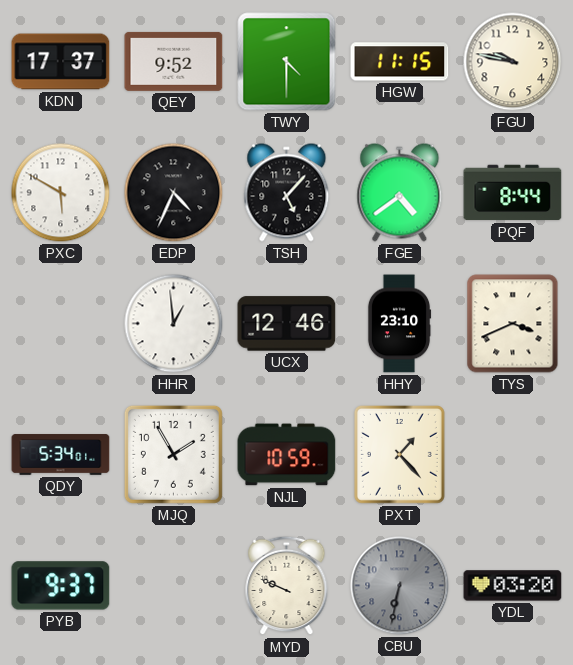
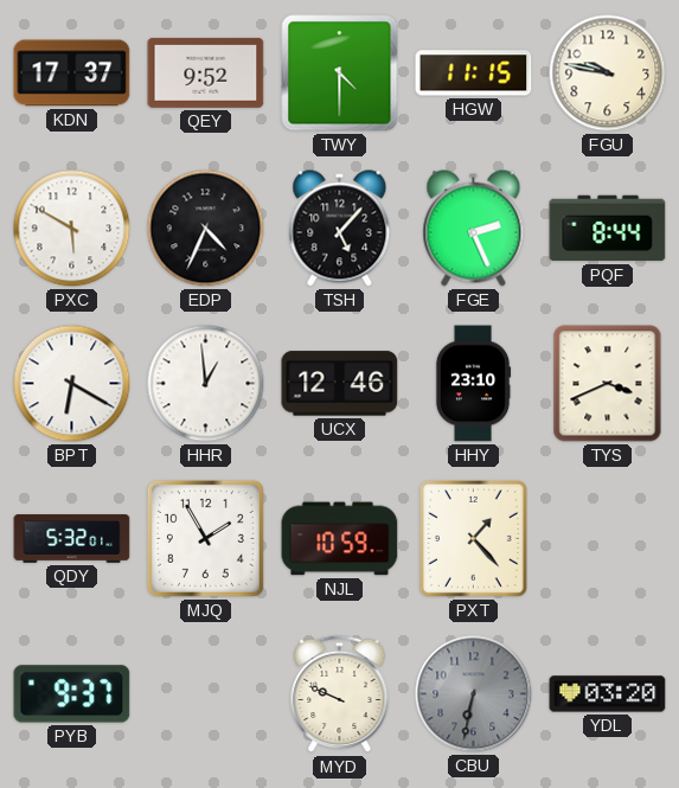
FGE: 4:39 -> 2:26 (474, 229)
BPT: none -> 6:20 (72, 384)
QDY: 5:34 -> 5:32 (72, 539)
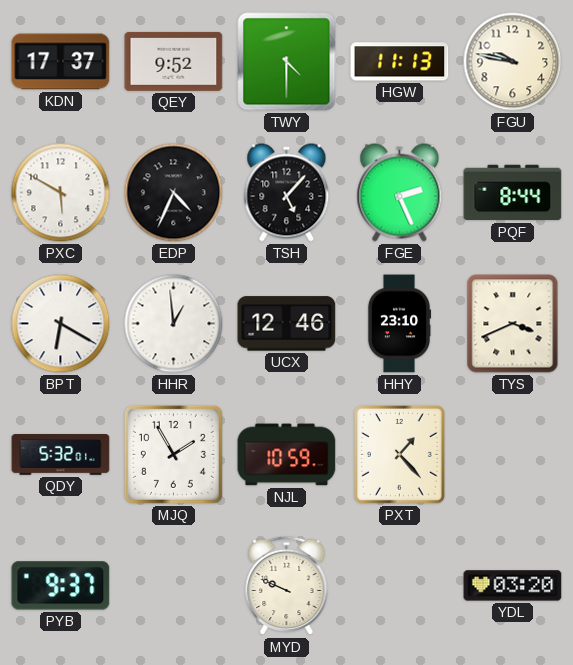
HGW: 11:15 -> 11:13 (400, 62)
CBU: 6:32 -> none (474, 694)
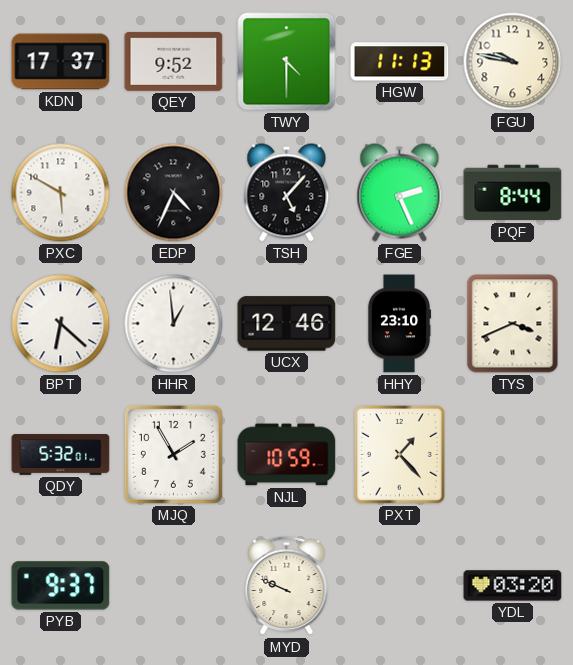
BPT: 6:20 -> 6:22 (61, 324)
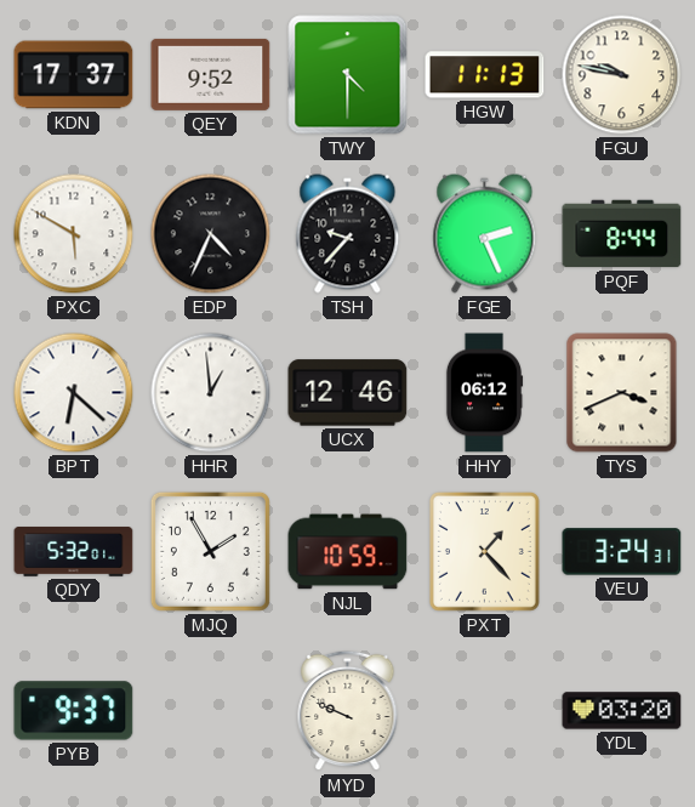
TSH: 5:07 -> 9:37 (348, 234)
HHY: 23:10 -> 06:12 (484, 393)
VEU: none -> 3:24 (622, 552)
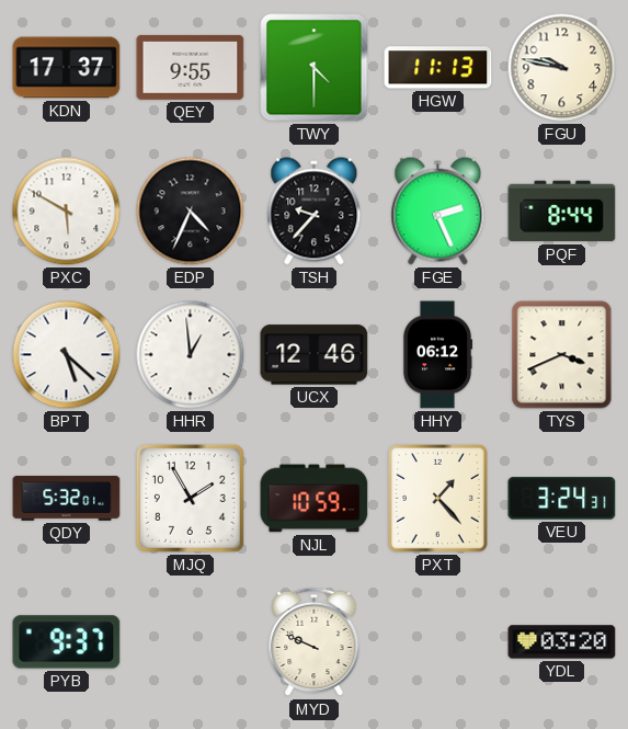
QEY: 9:52 -> 9:55 (191, 67)
BPT: 6:22 -> 5:22 (67, 355)
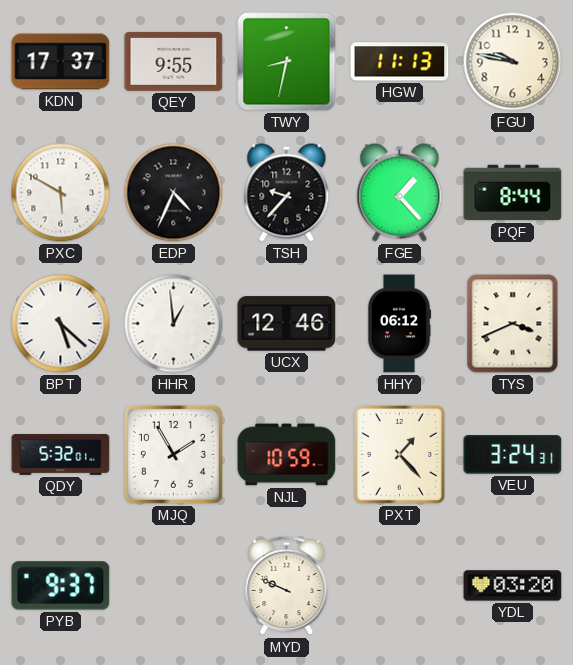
TWY: 4:30 -> 8:32 (287, 62)
FGE: 2:26 -> 1:23 (400, 193)
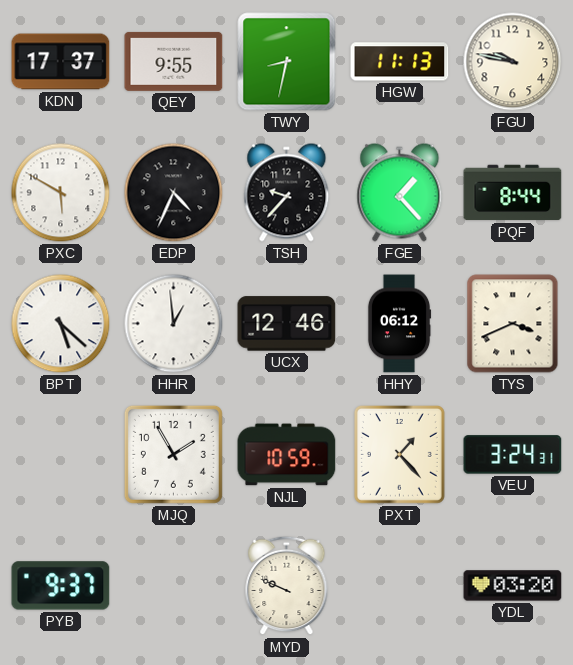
QDY: 5:32 -> none (61, 455)
